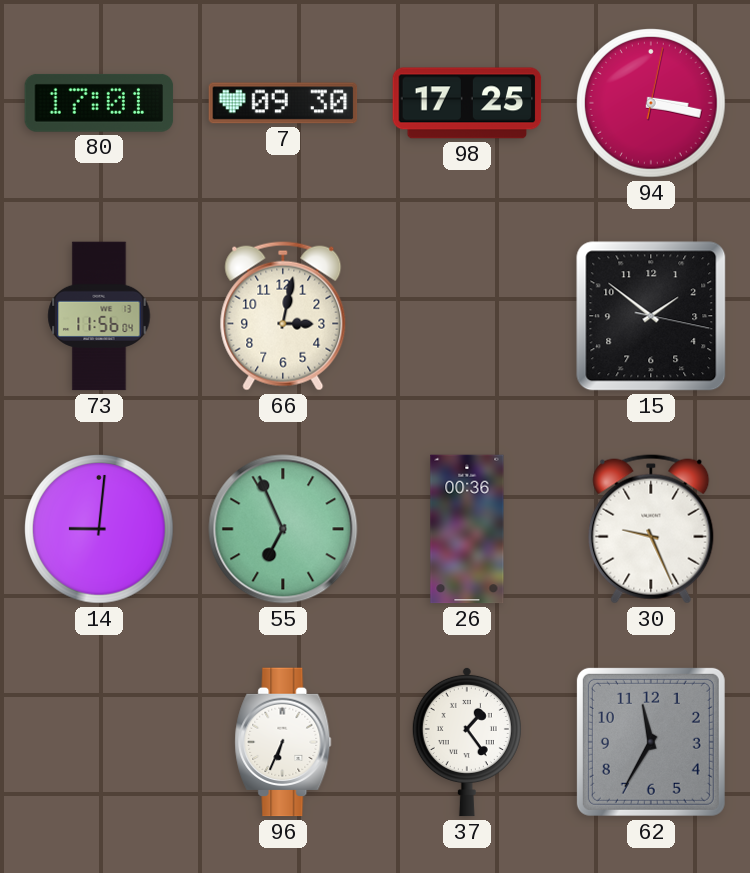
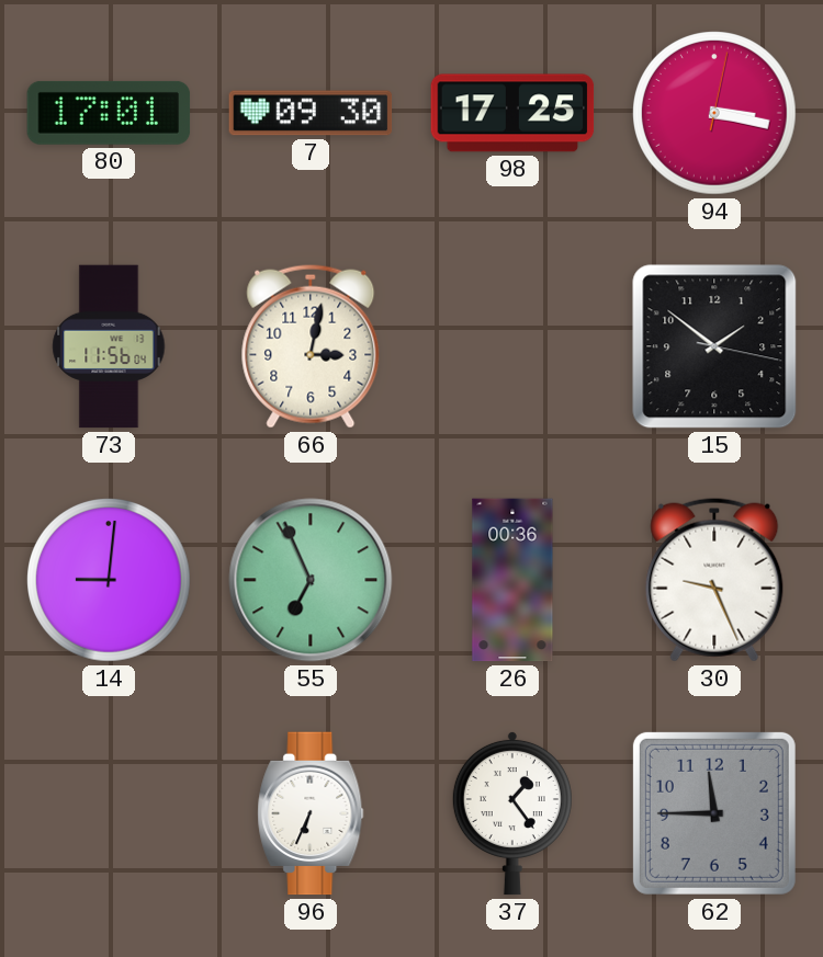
62: 11:35 -> 11:45 (714, 813)
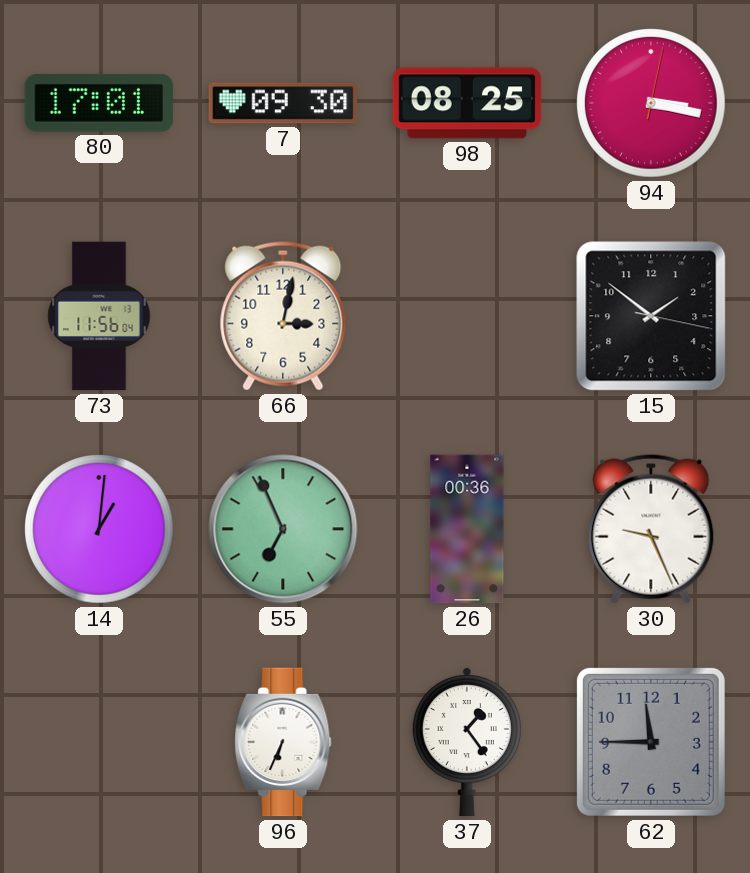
98: 17:25 -> 08:25 (467, 103)
14: 9:01 -> 1:01 (99, 529)
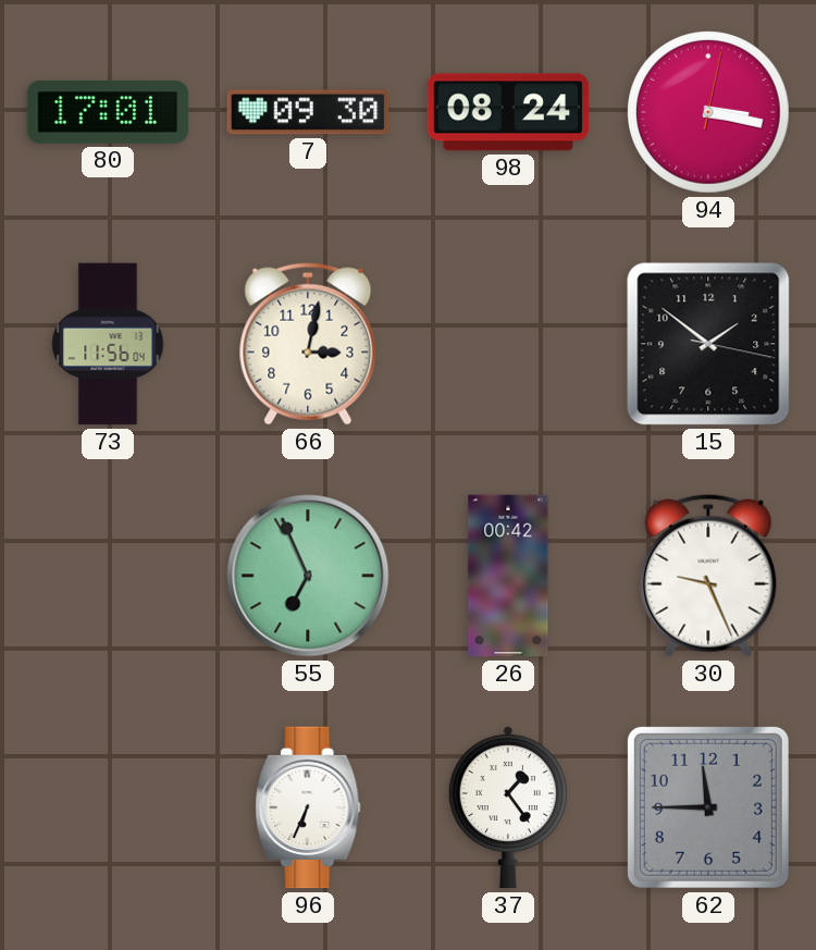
98: 08:25 -> 08:24 (508, 112)
14: 1:01 -> none (99, 529)
26: 00:36 -> 00:42 (508, 576)
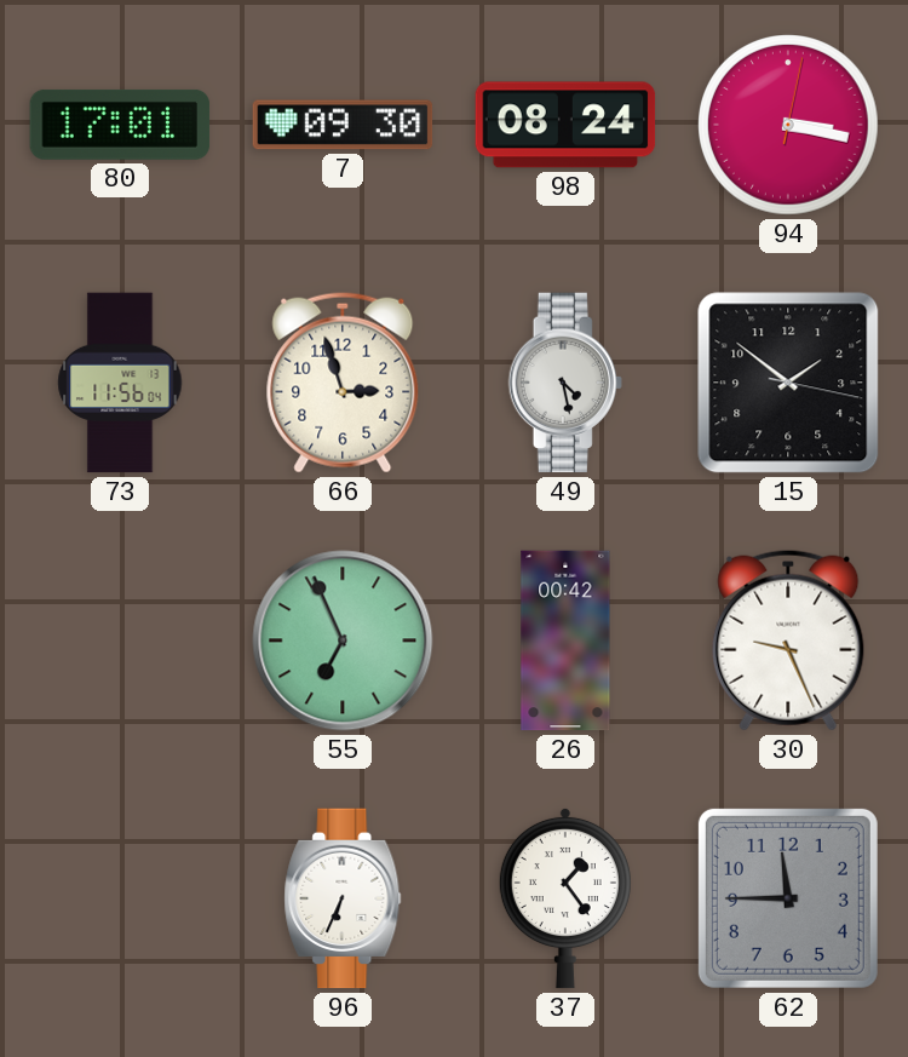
66: 3:02 -> 2:57 (343, 383)
49: none -> 4:28 (565, 383)
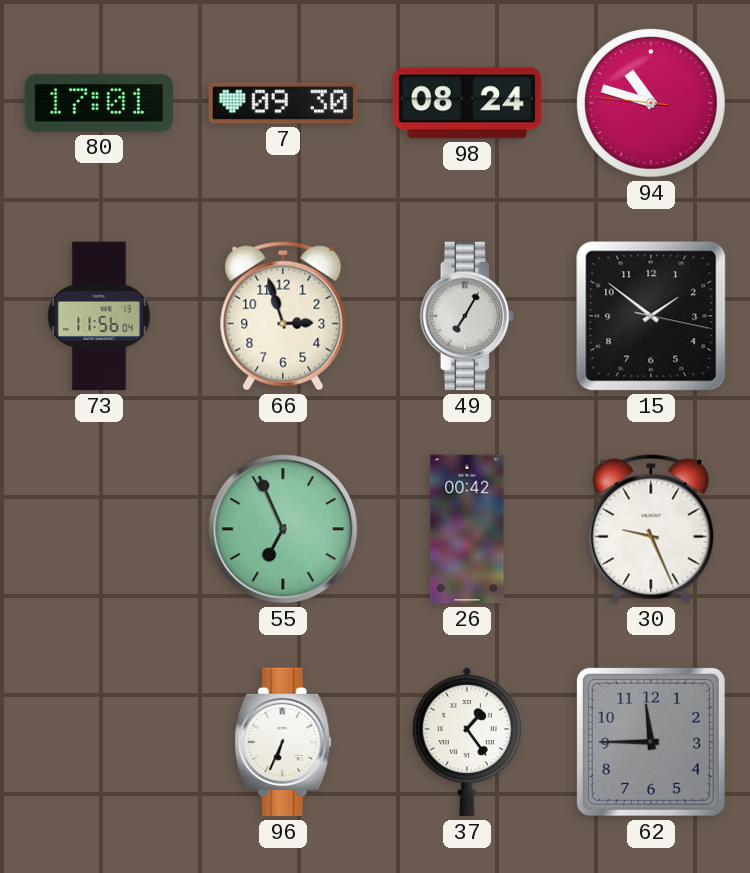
94: 3:17 -> 10:47 (651, 103)
49: 4:28 -> 7:05 (467, 316)
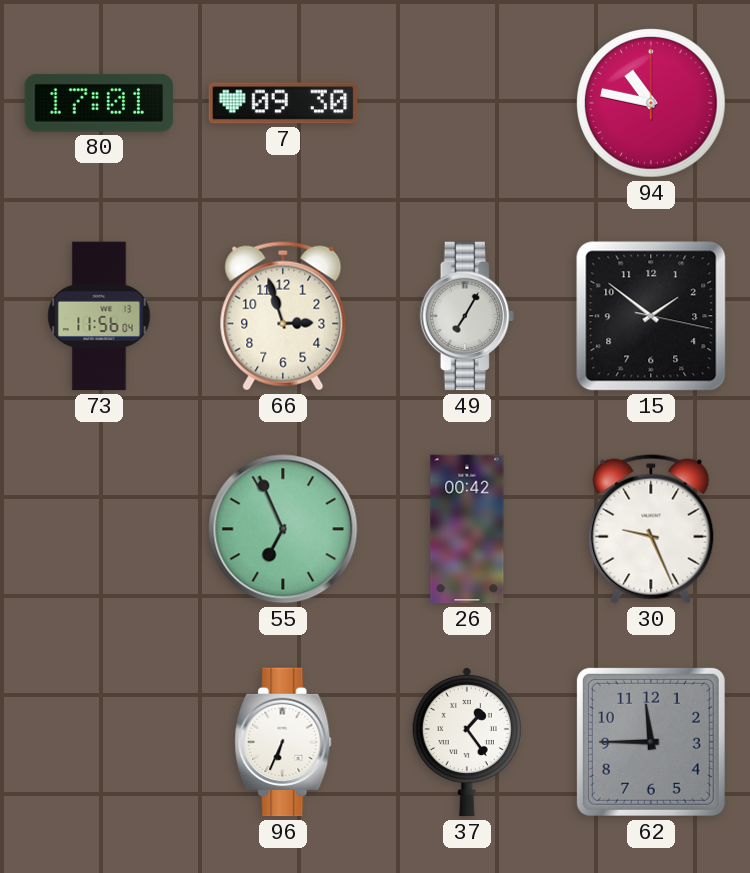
98: 08:24 -> none (467, 103)
94: 10:47:46 -> 10:47:00 (651, 103)
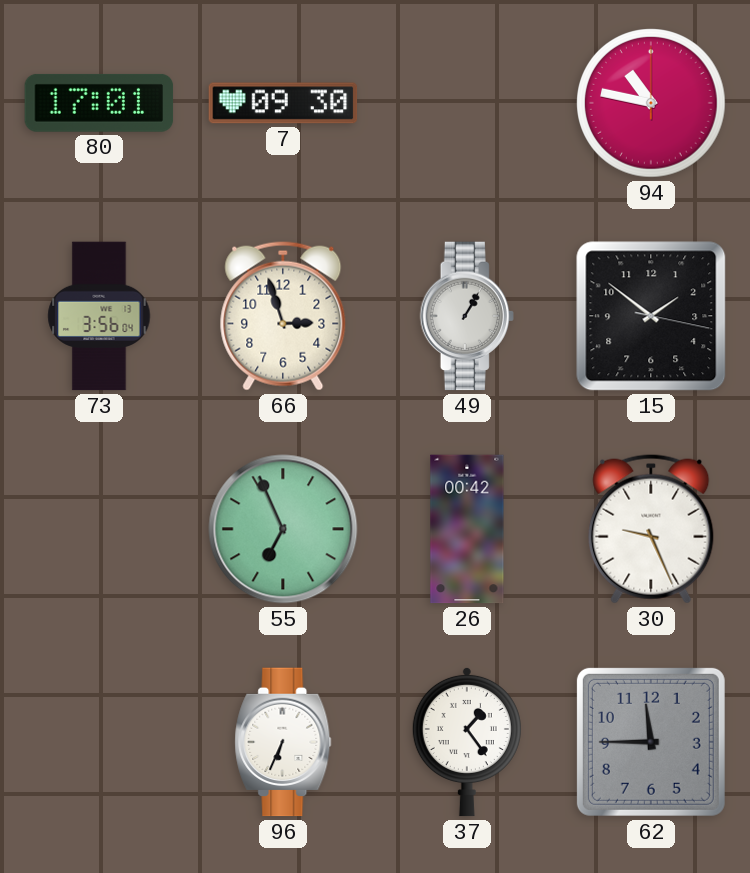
73: 11:56 -> 3:56 (99, 316)
49: 7:05 -> 1:05 (467, 316)
